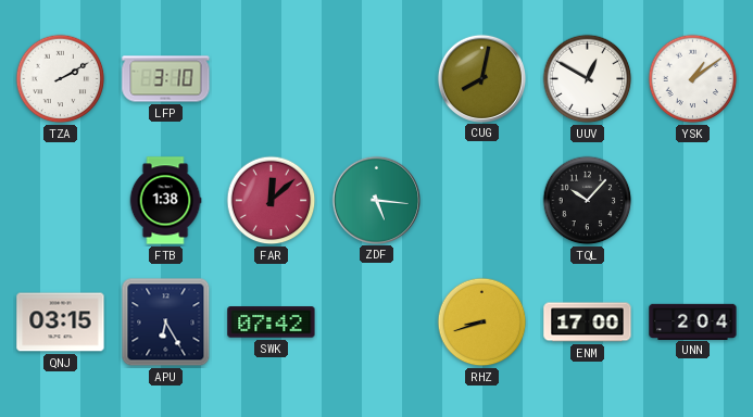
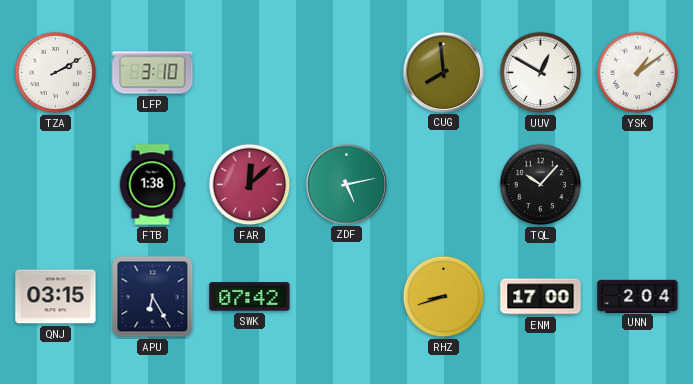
CUG: 8:02 -> 7:59 (443, 72)
ZDF: 5:16 -> 5:13 (346, 184)
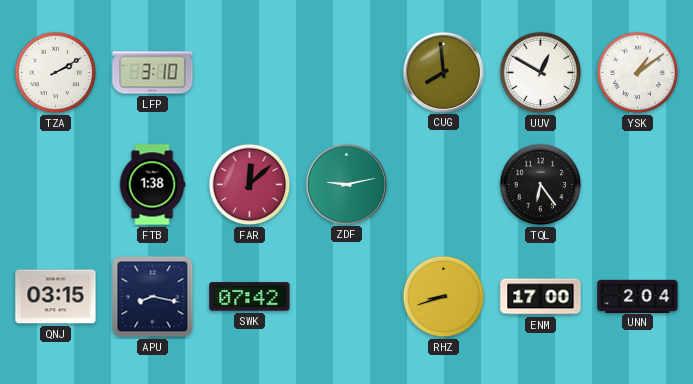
ZDF: 5:13 -> 9:13 (346, 184)
TQL: 10:07 -> 6:24 (541, 185)
APU: 6:25 -> 8:17 (153, 297)
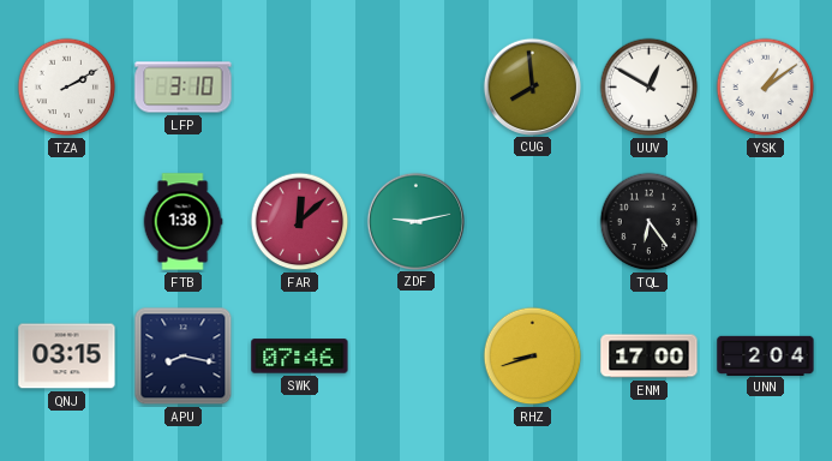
SWK: 07:42 -> 07:46 (300, 357)
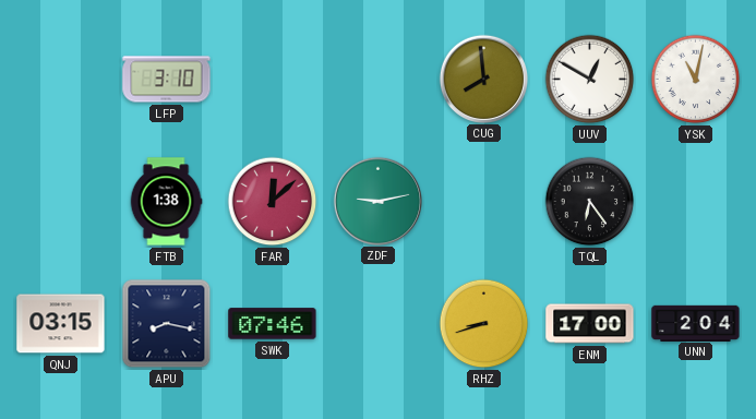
TZA: 2:10 -> none (67, 88)
YSK: 1:09 -> 11:02 (696, 80)
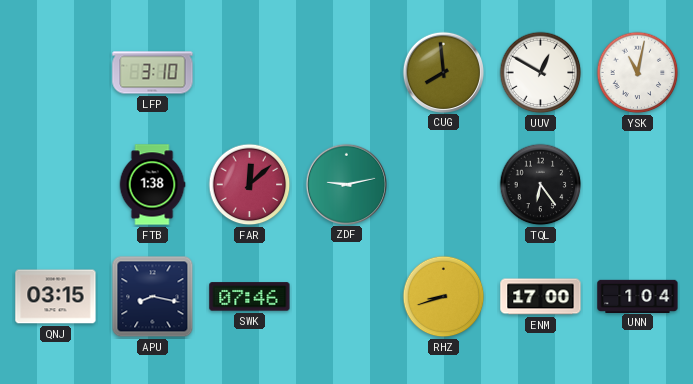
UNN: 2:04 -> 1:04 (638, 296)
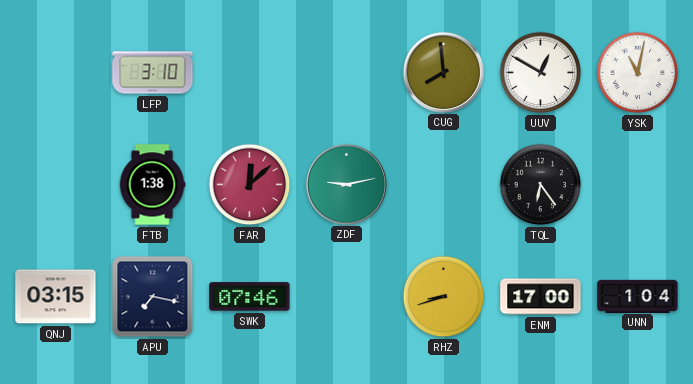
APU: 8:17 -> 7:17 (153, 297)
